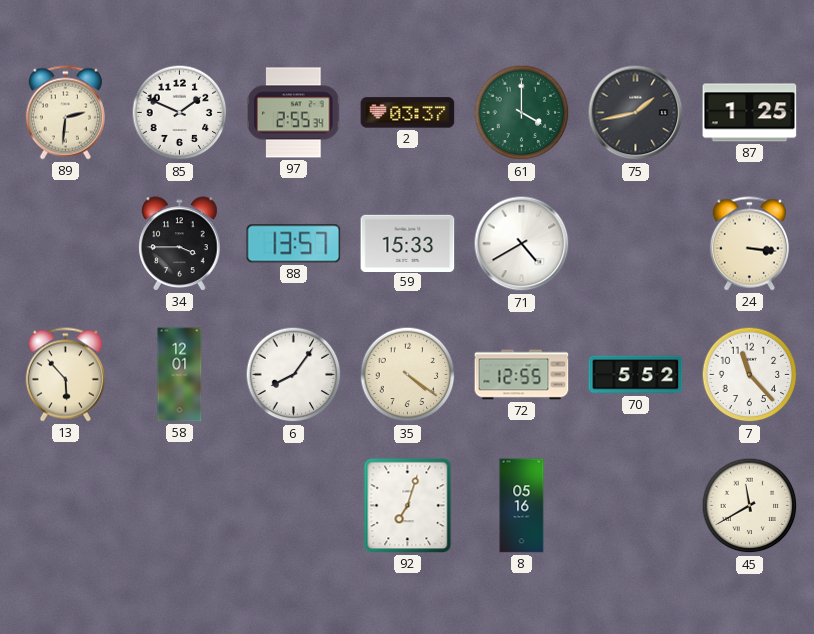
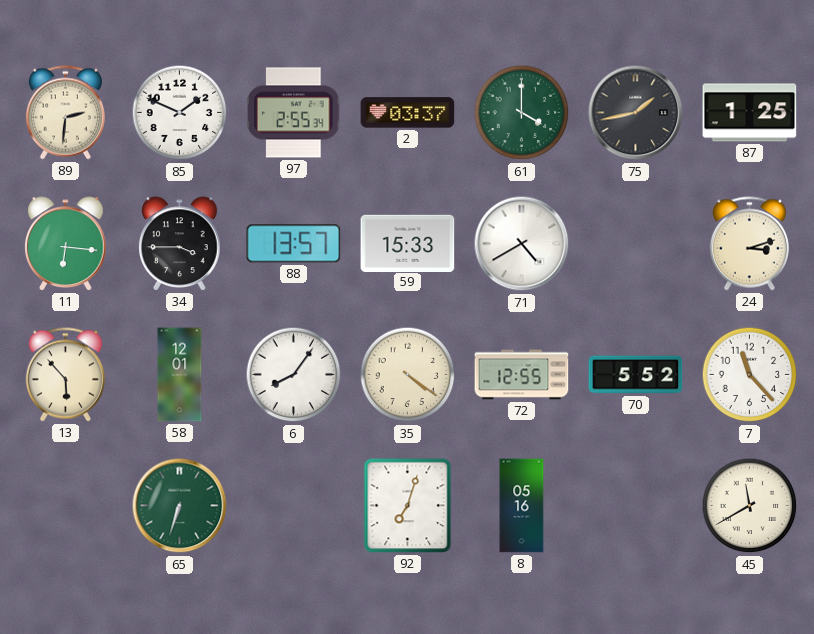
11: none -> 6:16 (66, 244)
24: 3:16 -> 3:12 (749, 244)
65: none -> 6:33 (180, 506)
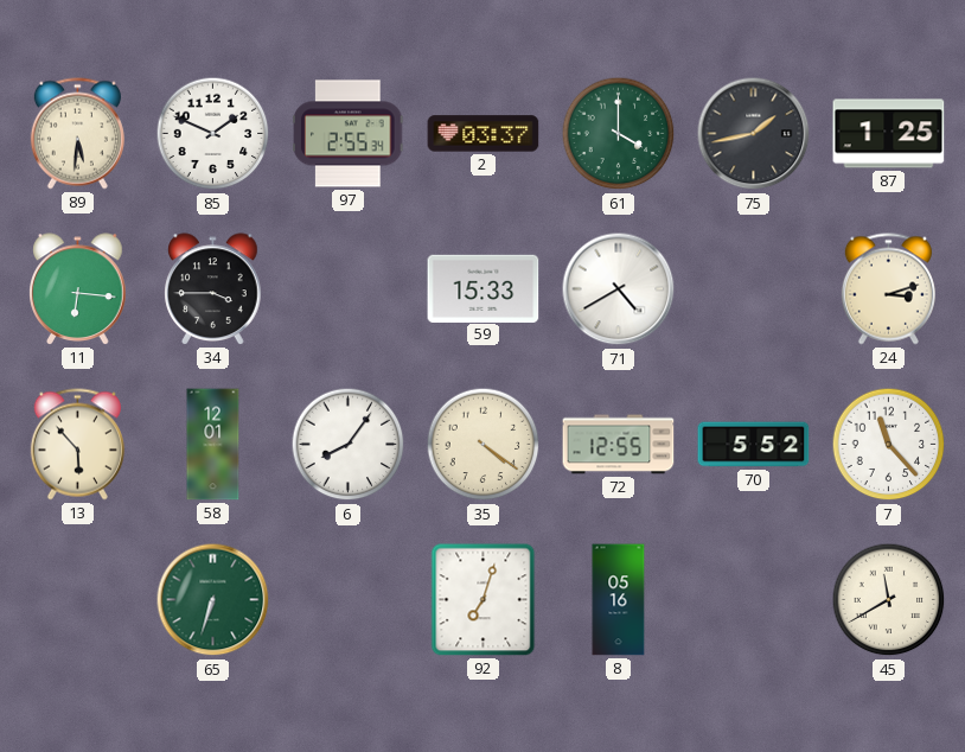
89: 2:31 -> 5:31 (77, 134)
88: 13:57 -> none (294, 244)
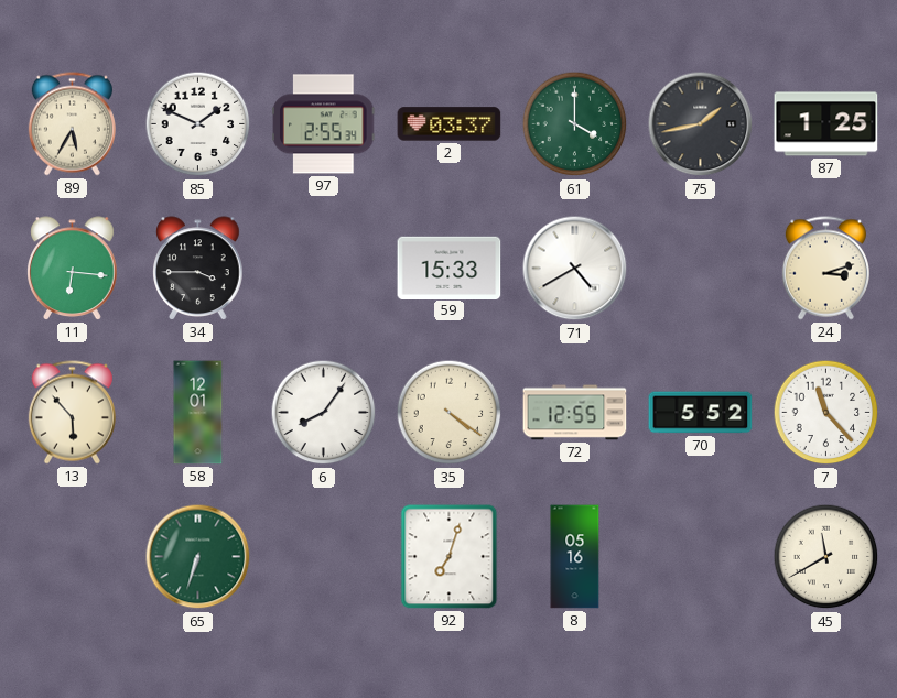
89: 5:31 -> 5:35 (72, 124)
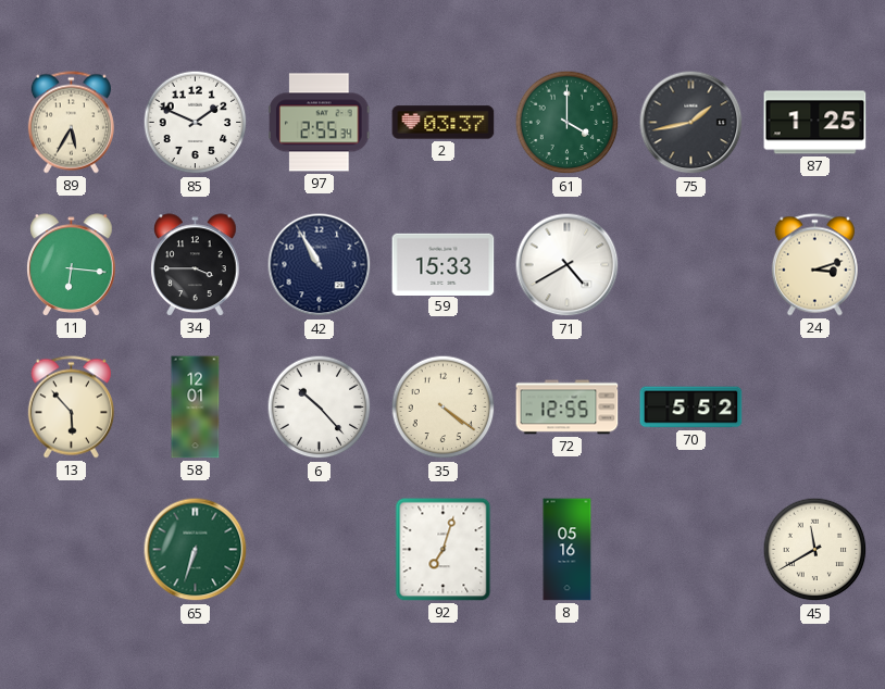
42: none -> 10:55 (320, 265)
6: 8:06 -> 10:23 (320, 408)
7: 11:23 -> none (826, 413)
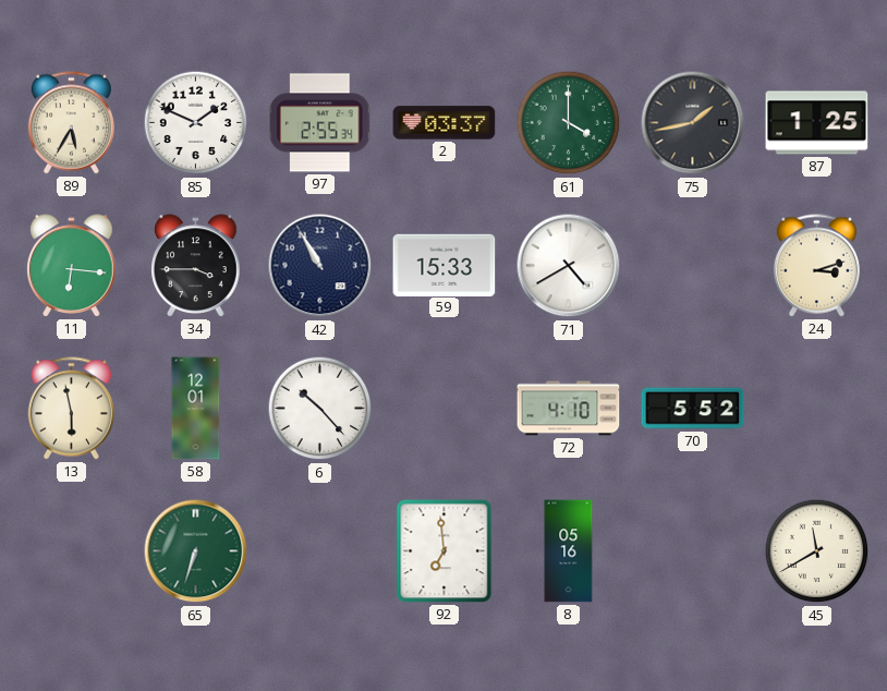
13: 5:53 -> 5:58 (71, 409)
35: 4:21 -> none (444, 408)
72: 12:55 -> 4:10 (569, 409)
92: 7:03 -> 6:59 (445, 551)
